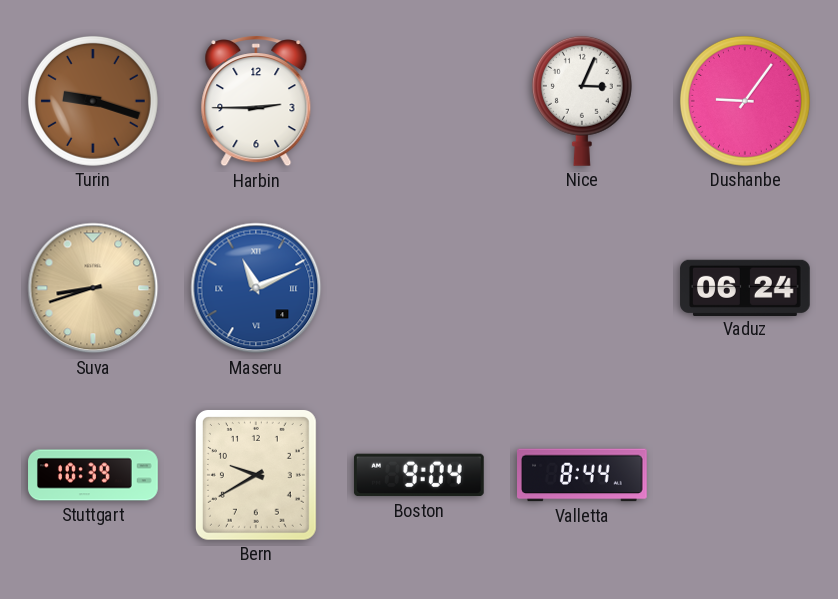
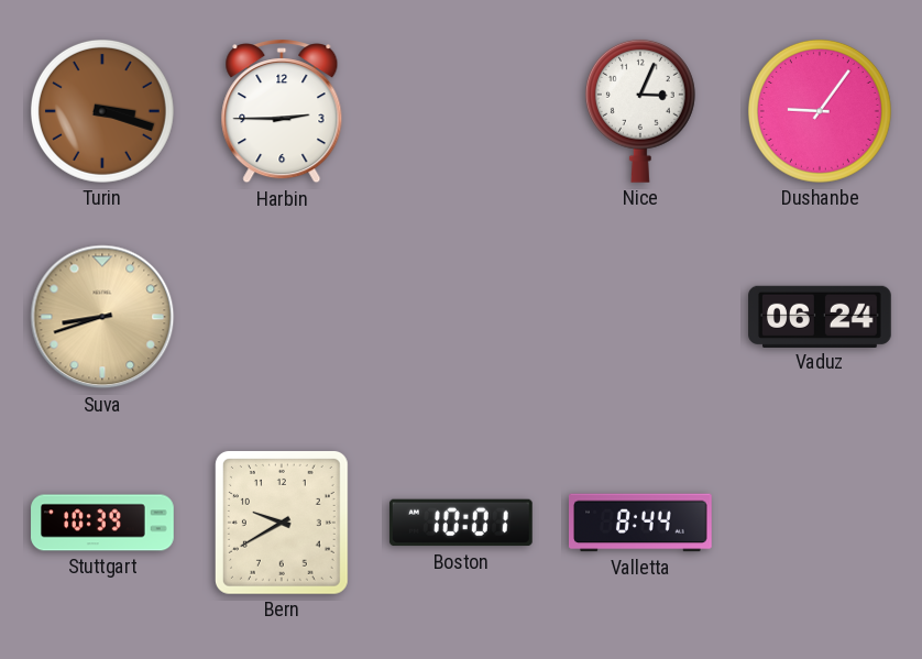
Turin: 9:18 -> 3:18 (102, 111)
Maseru: 11:11 -> none (256, 288)
Boston: 9:04 -> 10:01 (461, 523)
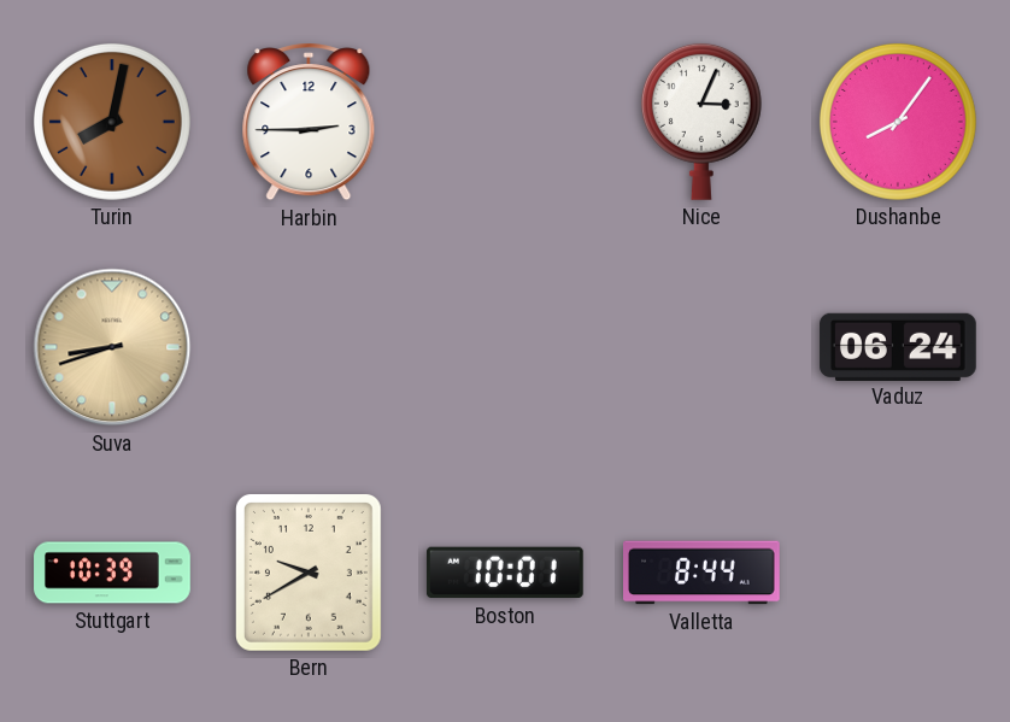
Turin: 3:18 -> 8:02 (112, 122)
Dushanbe: 9:06 -> 8:06 (898, 122)
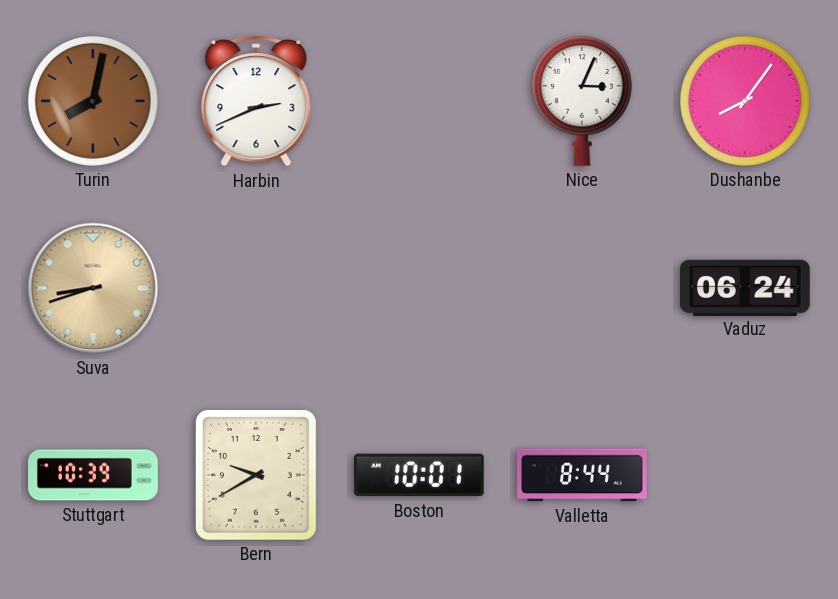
Harbin: 2:45 -> 2:41 (256, 101)
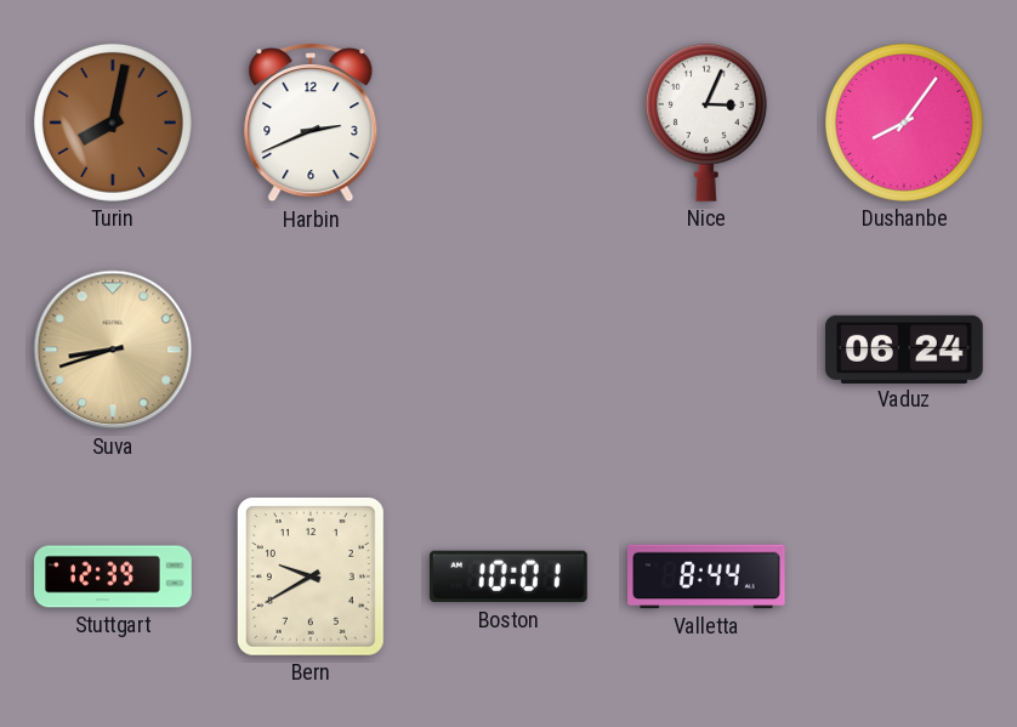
Stuttgart: 10:39 -> 12:39 (113, 577)
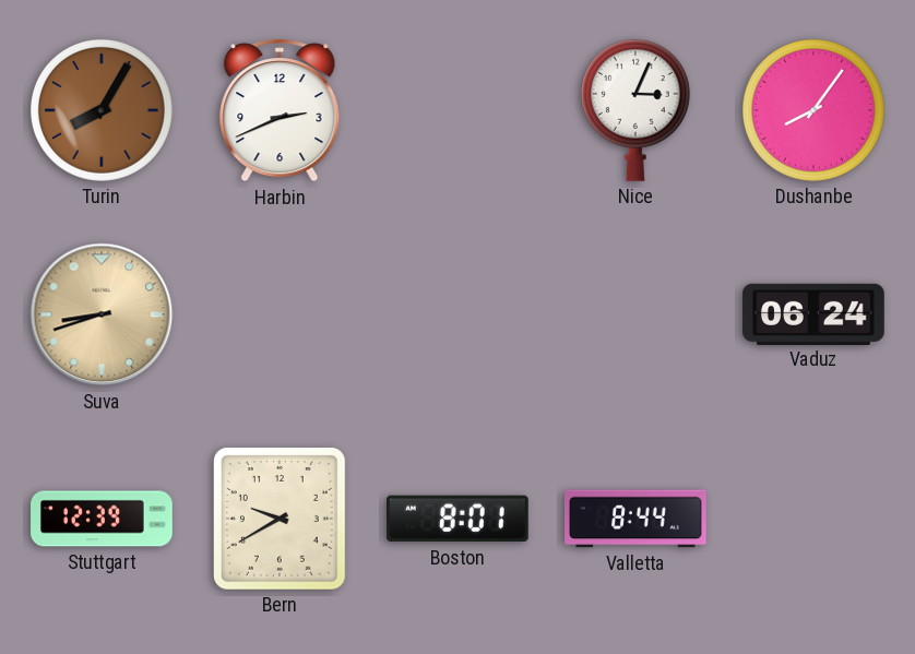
Turin: 8:02 -> 8:05 (102, 110)
Boston: 10:01 -> 8:01 (458, 519)
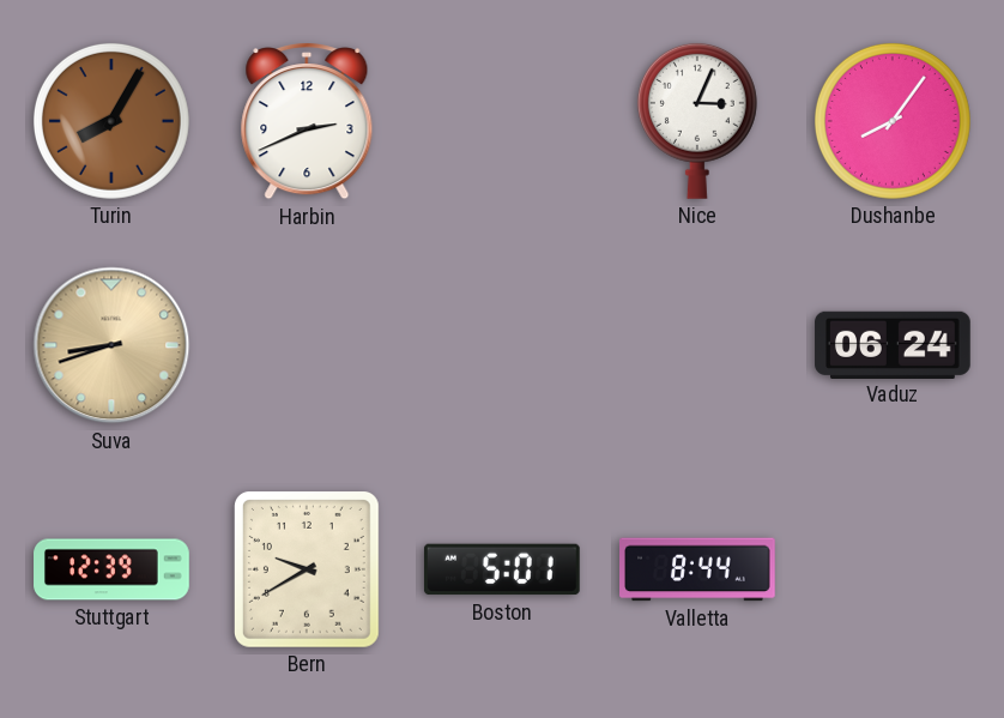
Boston: 8:01 -> 5:01 (502, 569)
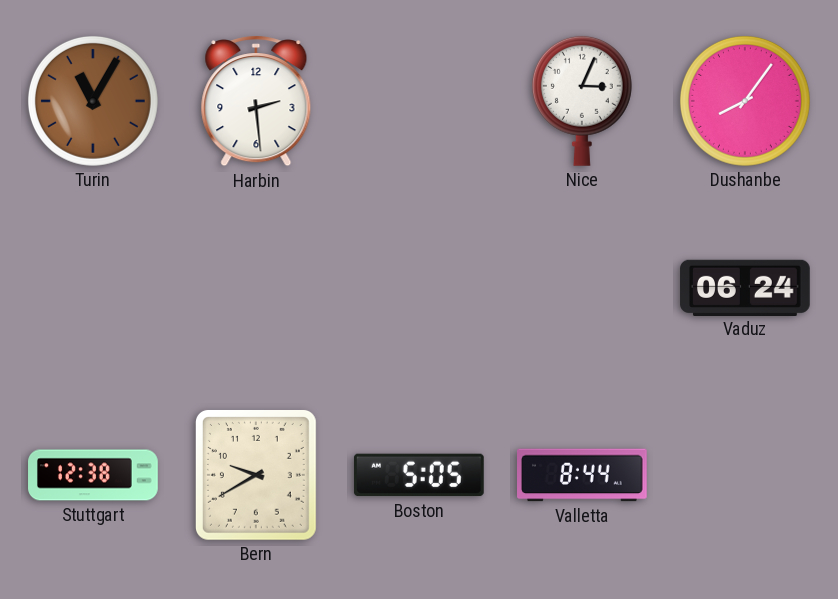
Turin: 8:05 -> 11:05 (93, 101)
Harbin: 2:41 -> 2:29 (256, 101)
Suva: 8:42 -> none (111, 345)
Stuttgart: 12:39 -> 12:38 (93, 475)
Boston: 5:01 -> 5:05 (419, 475)
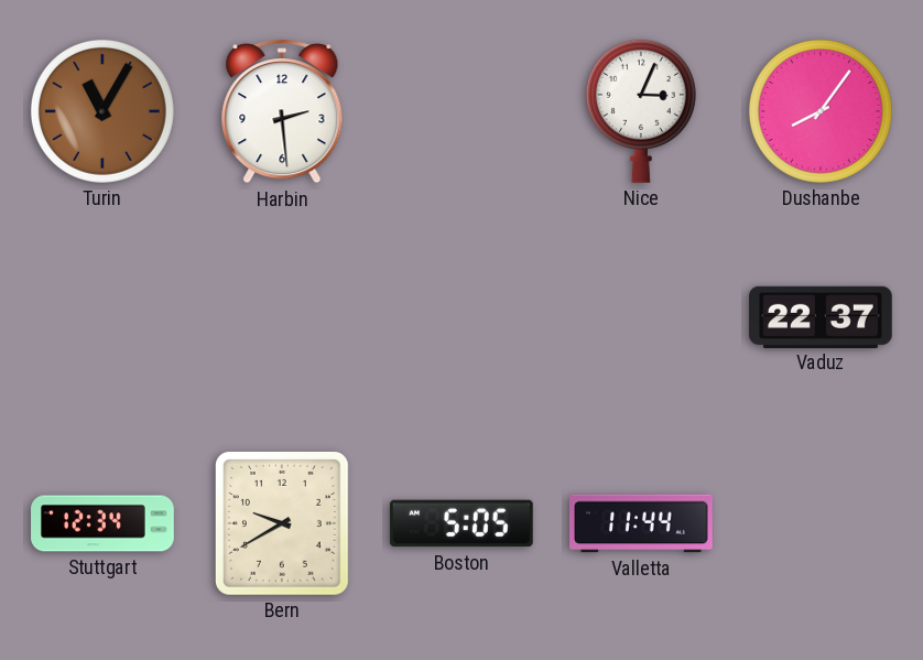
Vaduz: 06:24 -> 22:37 (821, 316)
Stuttgart: 12:38 -> 12:34 (102, 523)
Valletta: 8:44 -> 11:44 (641, 523)
